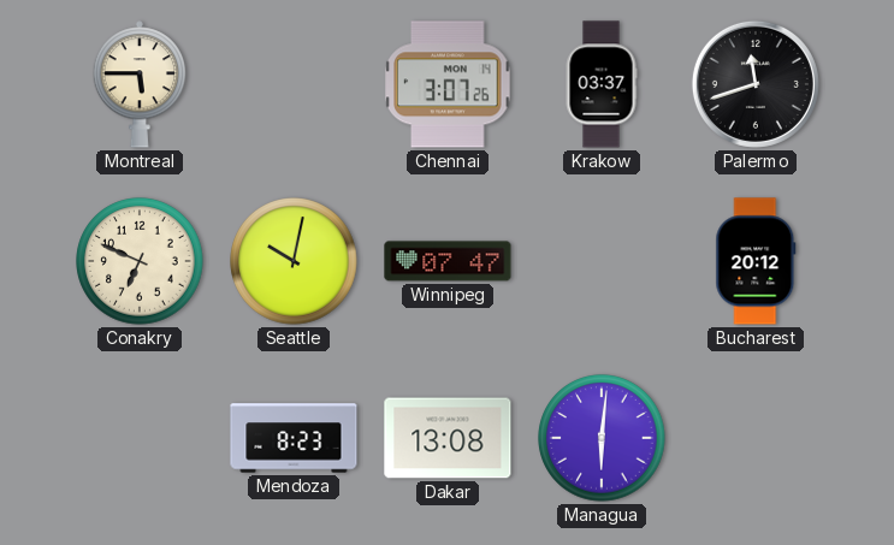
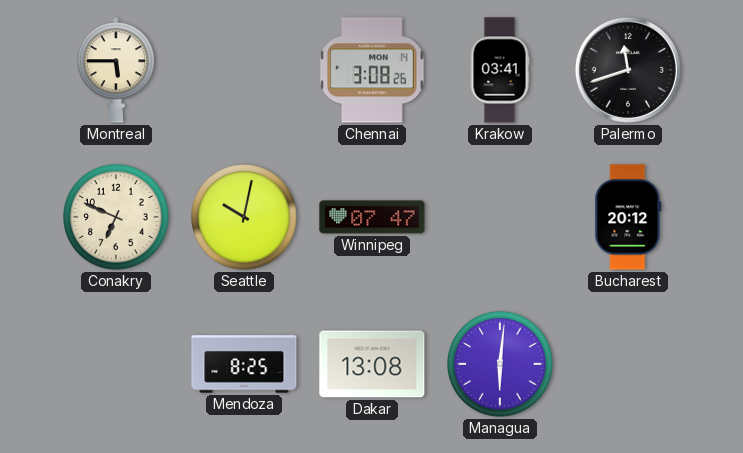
Chennai: 3:07 -> 3:08 (372, 70)
Krakow: 03:37 -> 03:41 (500, 70)
Mendoza: 8:23 -> 8:25 (244, 364)
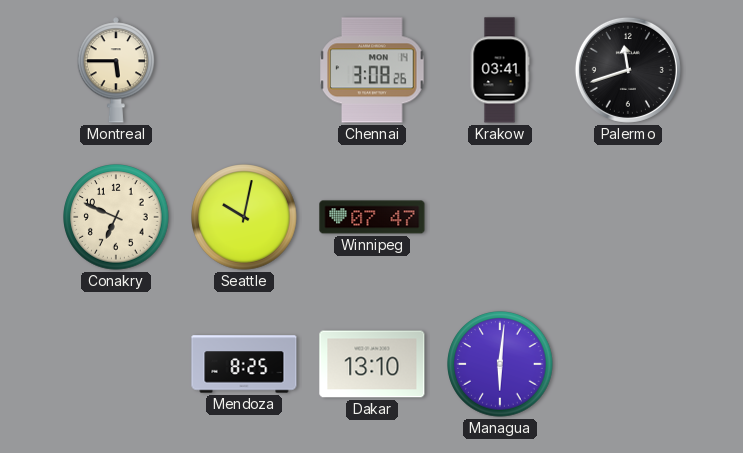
Bucharest: 20:12 -> none (628, 217)
Dakar: 13:08 -> 13:10 (372, 364)
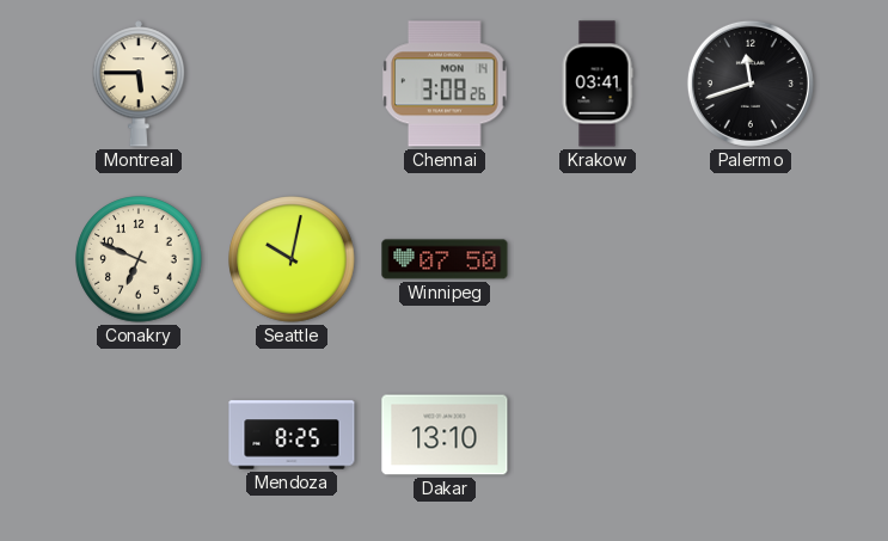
Winnipeg: 07:47 -> 07:50 (445, 259)
Managua: 6:01 -> none (500, 364)
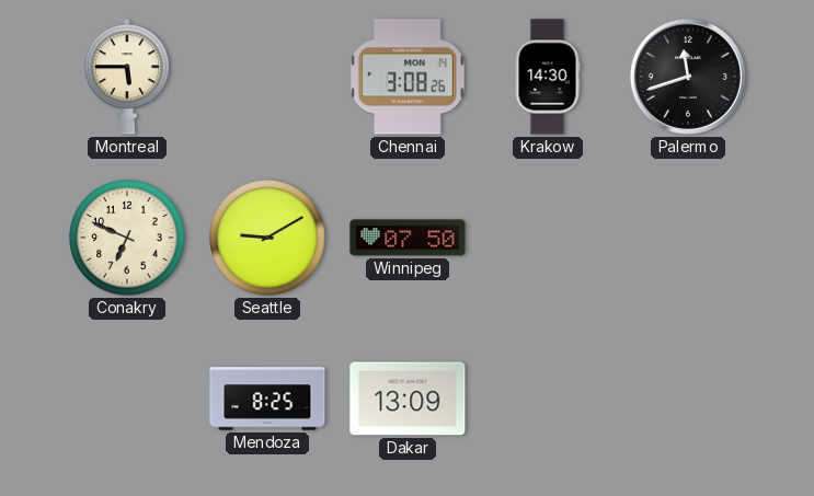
Krakow: 03:41 -> 14:30 (548, 77)
Seattle: 10:02 -> 9:10 (267, 238)
Dakar: 13:10 -> 13:09 (408, 399)
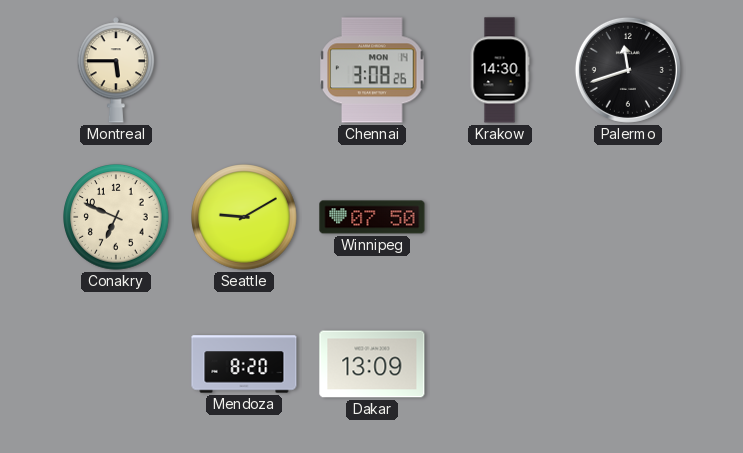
Mendoza: 8:25 -> 8:20 (244, 364)
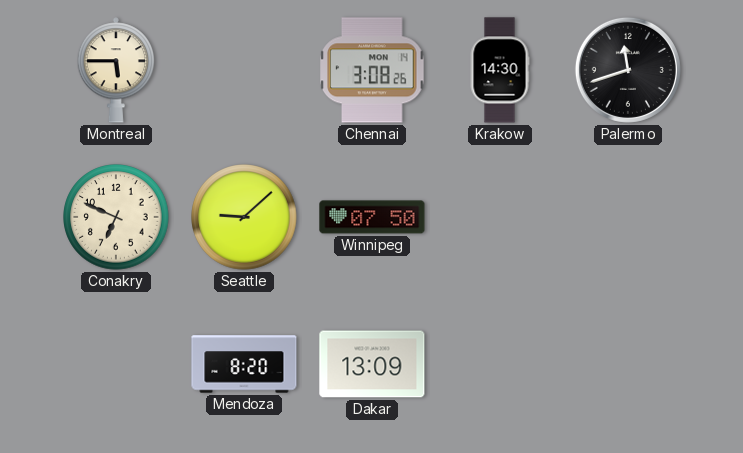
Seattle: 9:10 -> 9:08 (244, 217)
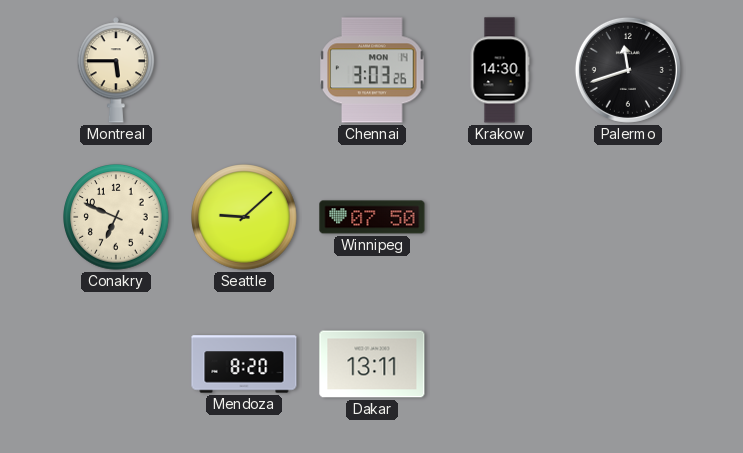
Chennai: 3:08 -> 3:03 (372, 70)
Dakar: 13:09 -> 13:11 (372, 364)
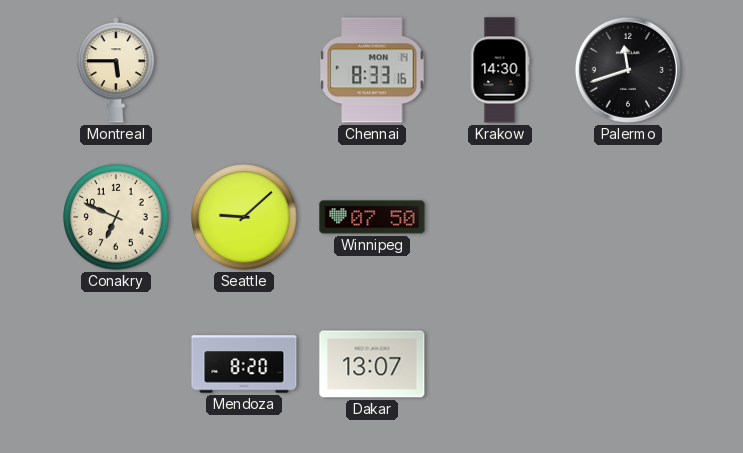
Chennai: 3:03 -> 8:33 (372, 70)
Dakar: 13:11 -> 13:07 (372, 364)
